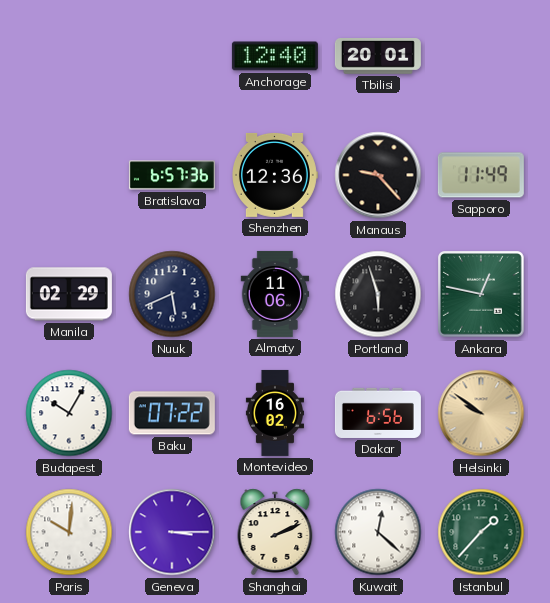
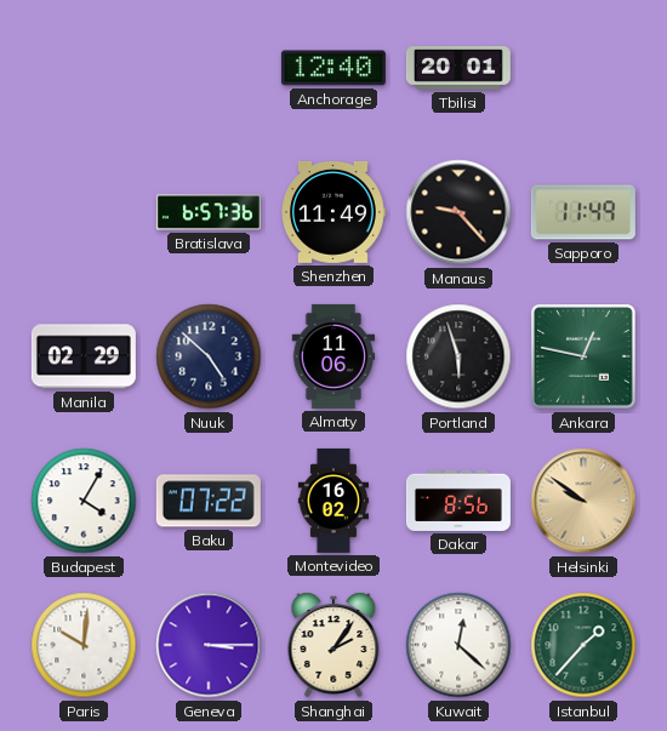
Shenzhen: 12:36 -> 11:49 (333, 212)
Nuuk: 5:41 -> 4:52 (209, 356)
Budapest: 10:05 -> 4:05 (84, 501)
Dakar: 6:56 -> 8:56 (458, 501)
Shanghai: 2:11 -> 2:06 (333, 645)
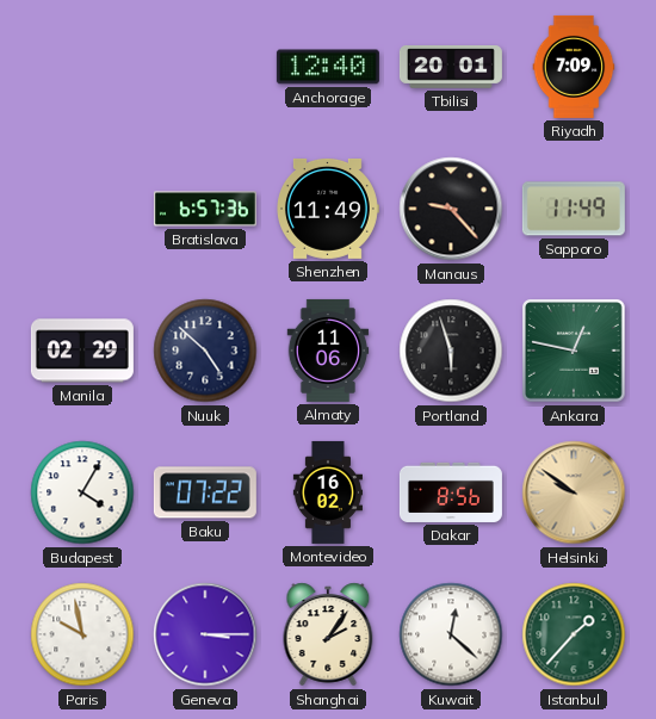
Riyadh: none -> 7:09 (574, 67)
Paris: 10:01 -> 9:58 (82, 634)
